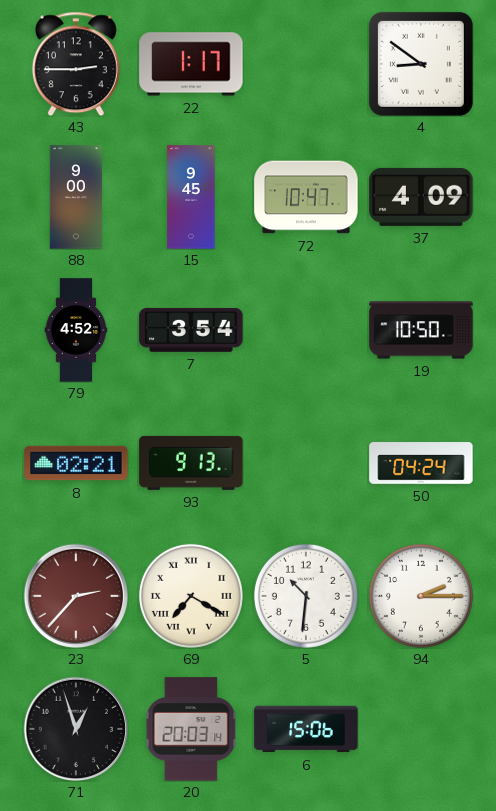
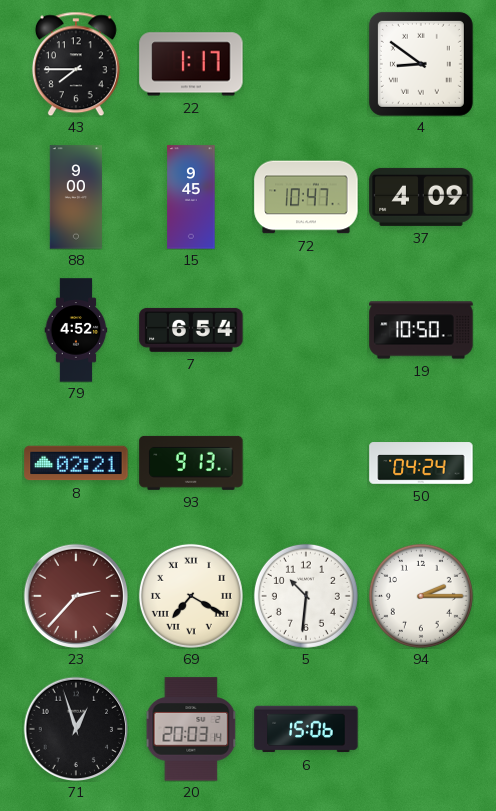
43: 2:45 -> 7:45 (76, 64)
7: 3:54 -> 6:54 (191, 330)
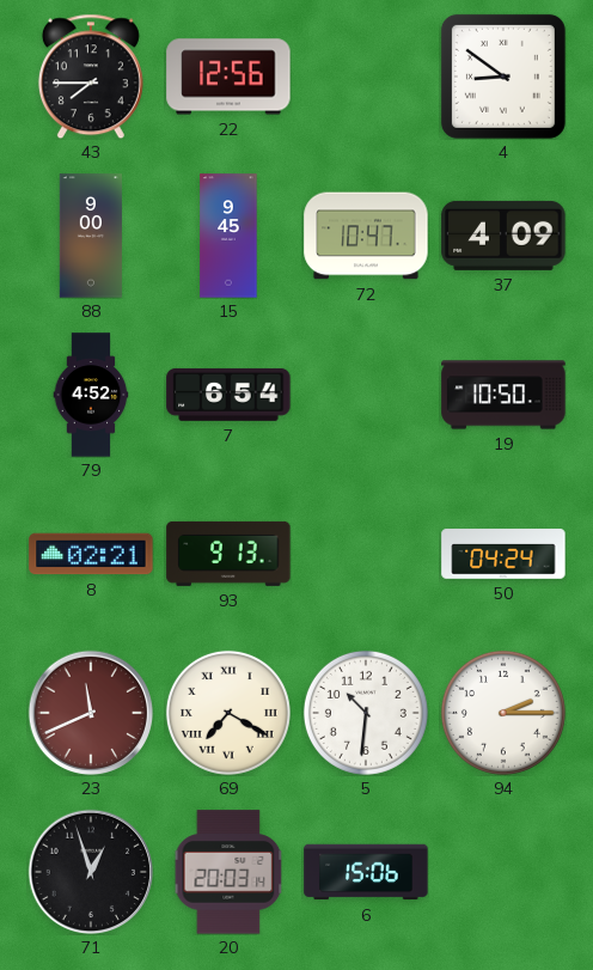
22: 1:17 -> 12:56 (228, 77)
23: 2:37 -> 11:41 (91, 713)
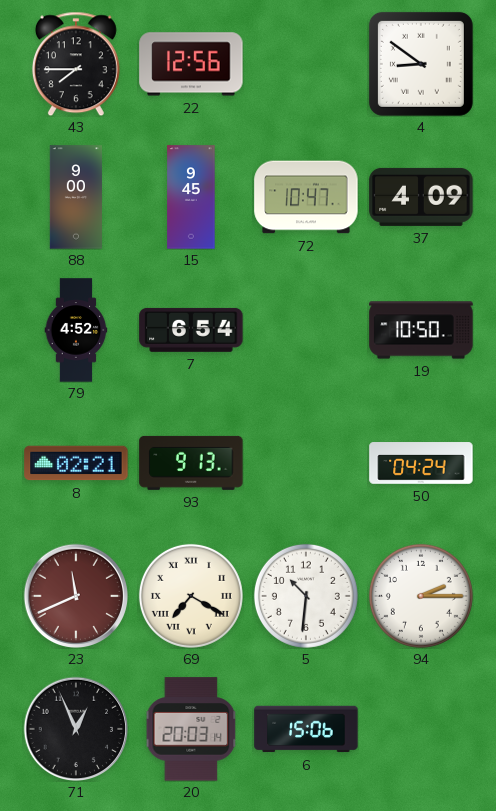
71: 12:57 -> 12:56 (76, 729)
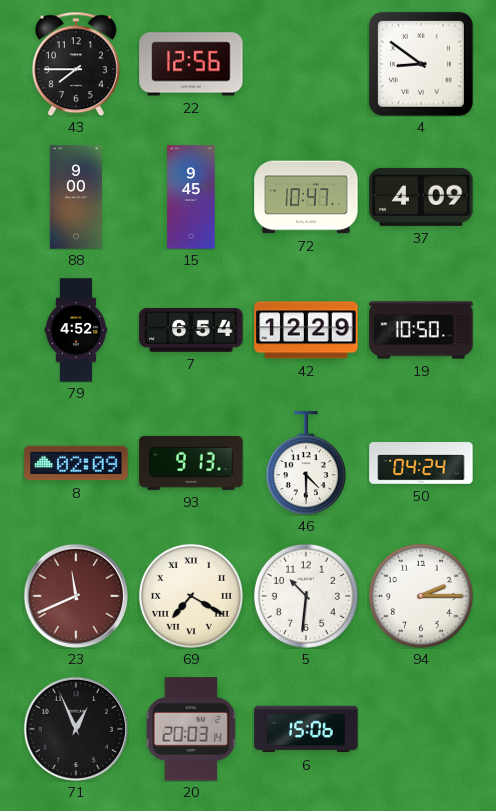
42: none -> 12:29 (306, 330)
8: 02:21 -> 02:09 (76, 463)
46: none -> 4:30 (306, 463)
